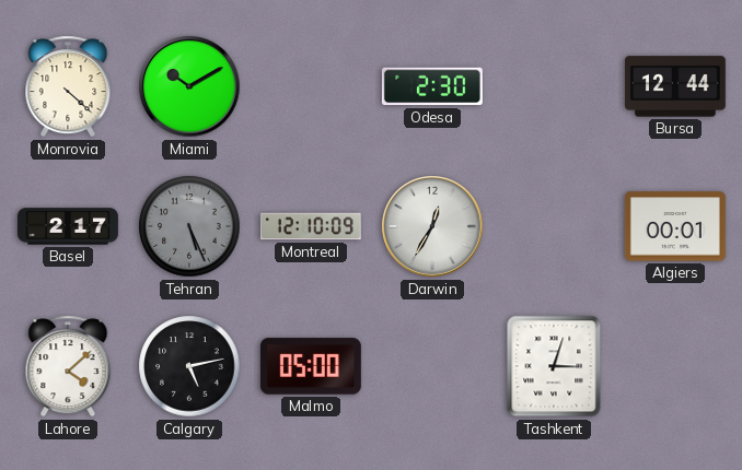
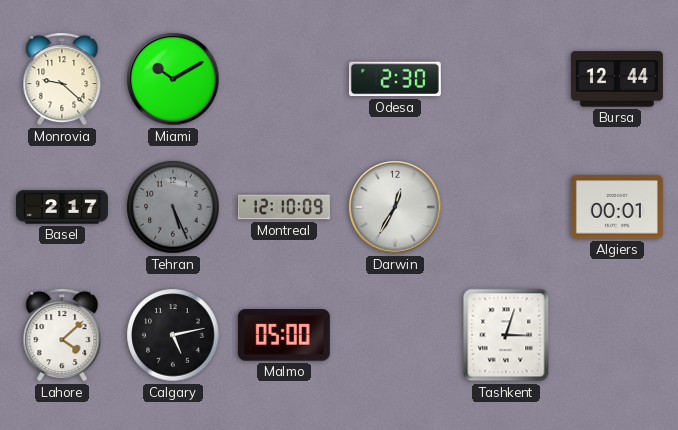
Monrovia: 4:22 -> 9:22 (62, 79)
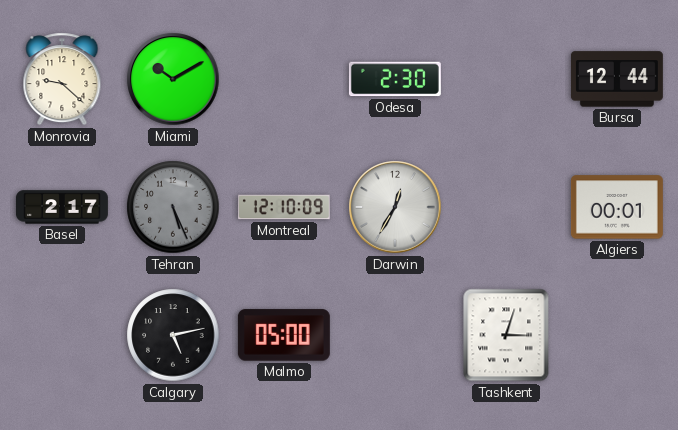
Lahore: 4:08 -> none (62, 335)
